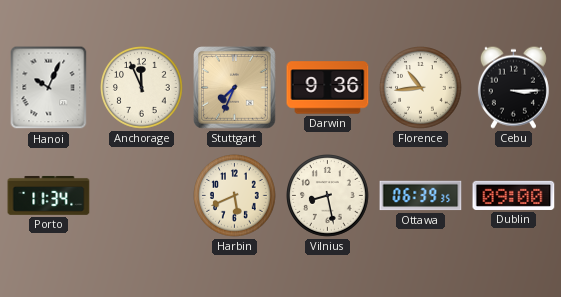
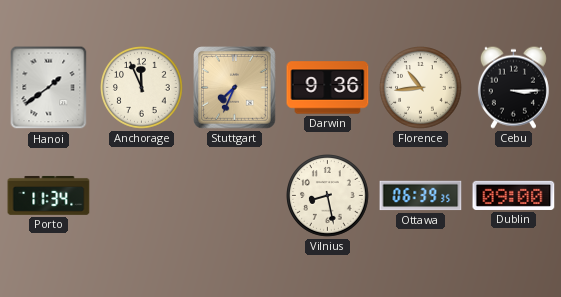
Hanoi: 10:04 -> 1:39 (49, 88)
Harbin: 5:41 -> none (235, 196)
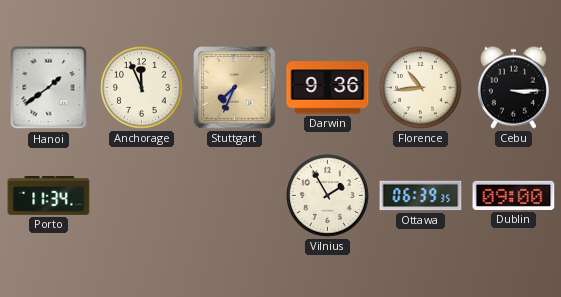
Vilnius: 8:28 -> 1:55 (328, 196)
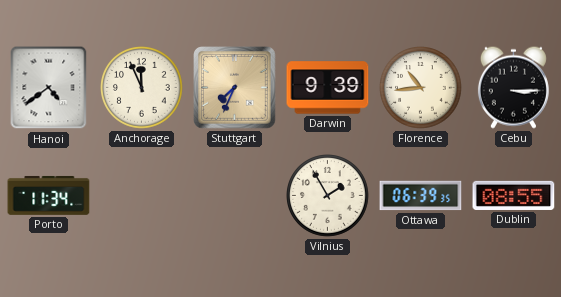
Hanoi: 1:39 -> 4:39 (49, 88)
Darwin: 9:36 -> 9:39 (328, 88)
Dublin: 09:00 -> 08:55 (514, 195)
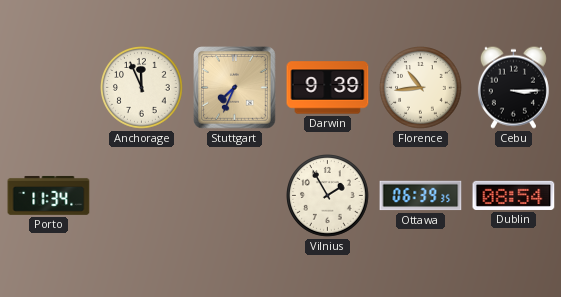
Hanoi: 4:39 -> none (49, 88)
Dublin: 08:55 -> 08:54 (514, 195)
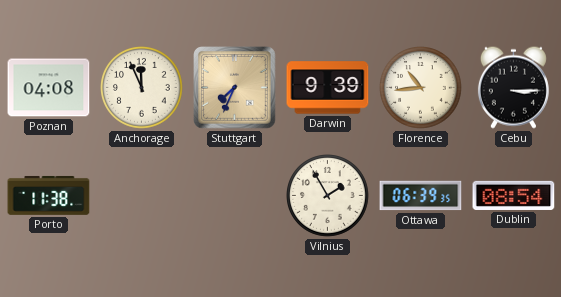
Poznan: none -> 04:08 (49, 88)
Porto: 11:34 -> 11:38 (49, 196)
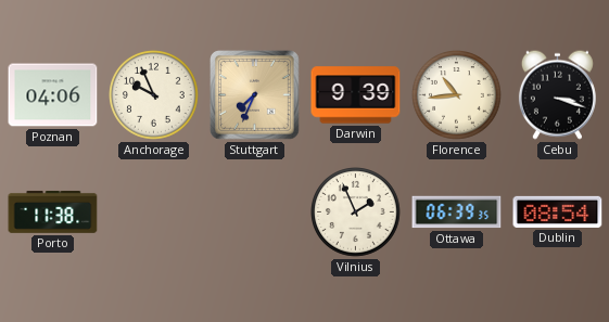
Poznan: 04:08 -> 04:06 (53, 95)
Anchorage: 11:56 -> 9:56 (154, 95)
Cebu: 3:15 -> 3:18 (557, 94)
Vilnius: 1:55 -> 1:56 (356, 212)
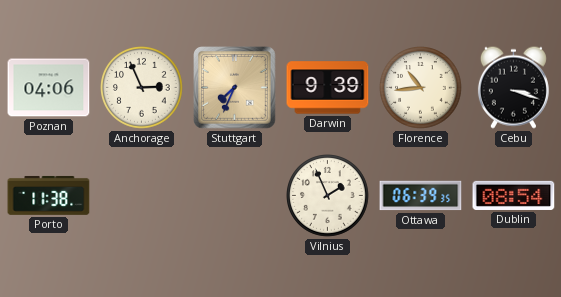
Anchorage: 9:56 -> 2:56 (142, 88)
